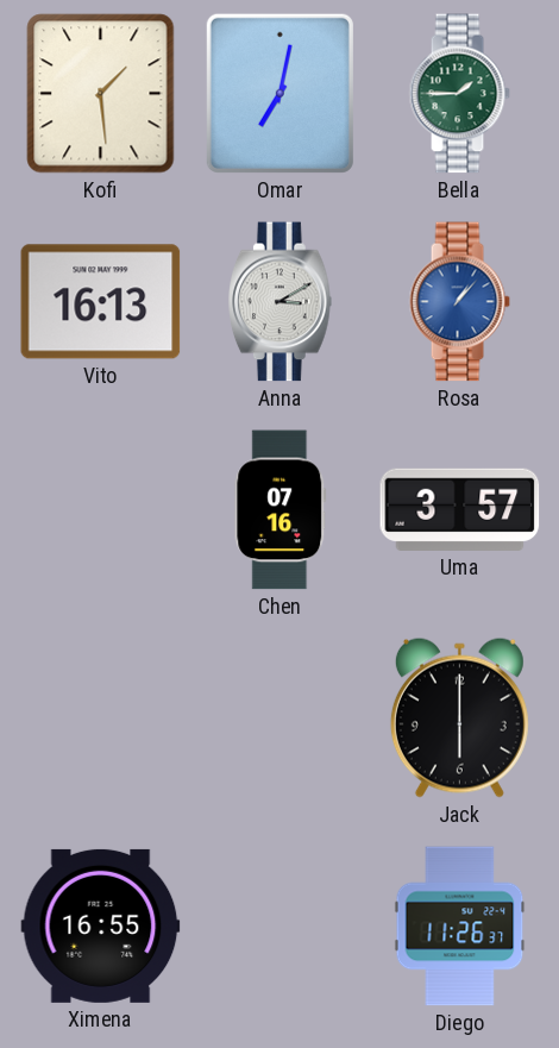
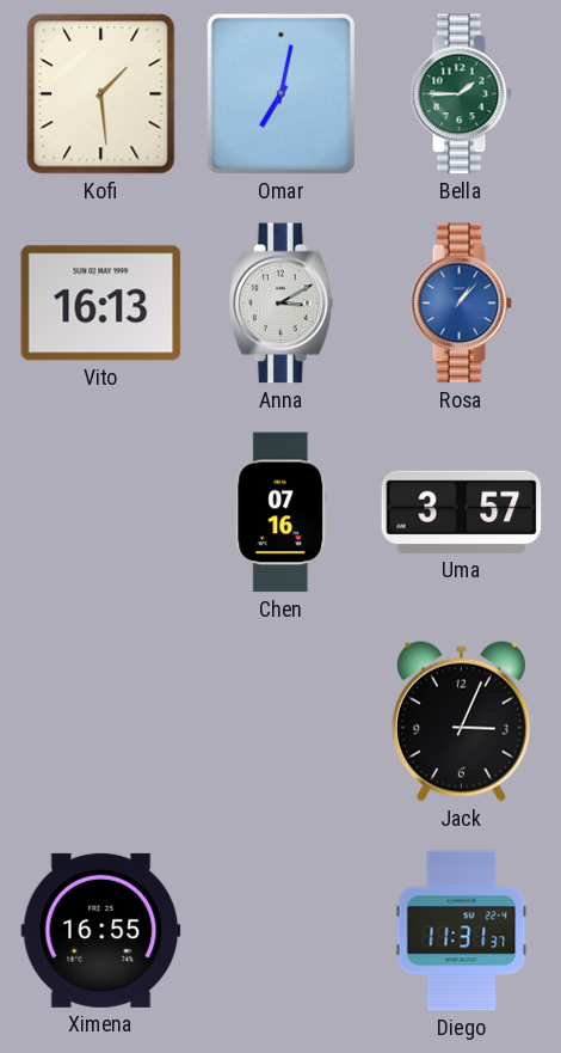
Jack: 6:00 -> 3:04 (461, 721)
Diego: 11:26 -> 11:31 (462, 931)
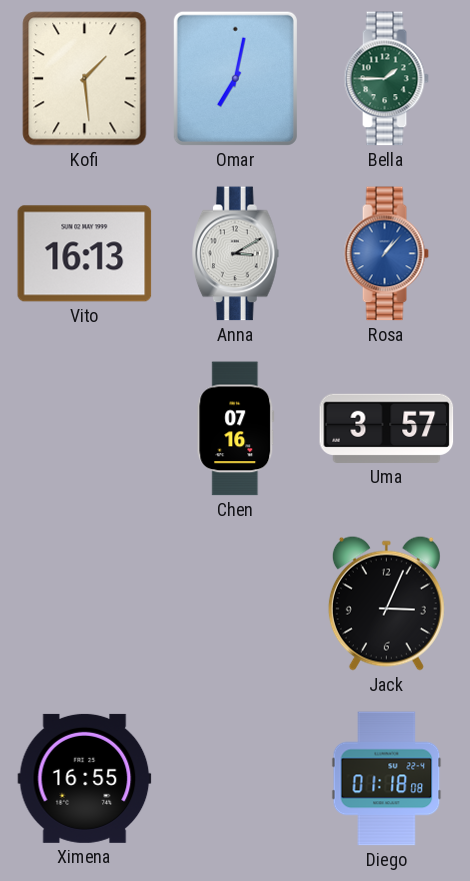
Diego: 11:31 -> 01:18 (387, 779)
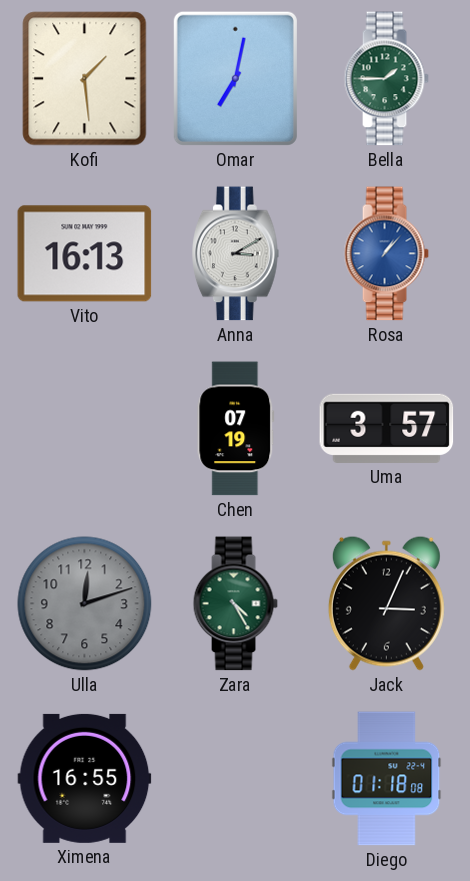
Chen: 07:16 -> 07:19 (236, 429)
Ulla: none -> 12:12 (85, 604)
Zara: none -> 4:25 (235, 604)
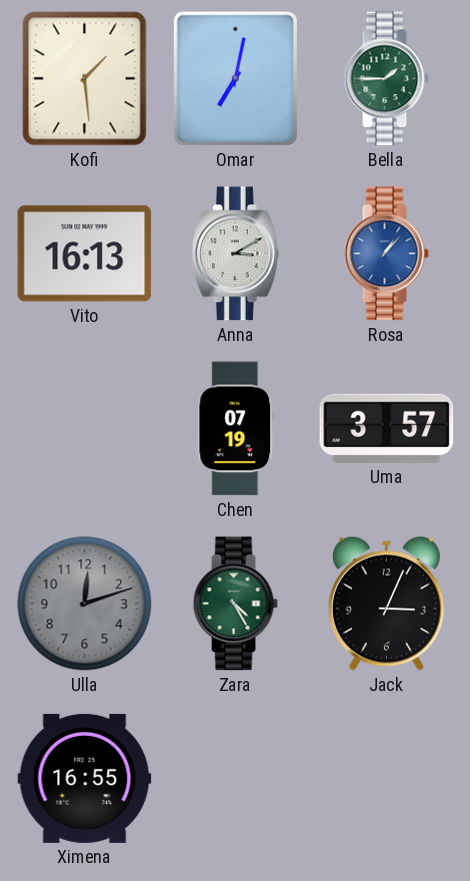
Diego: 01:18 -> none (387, 779)
